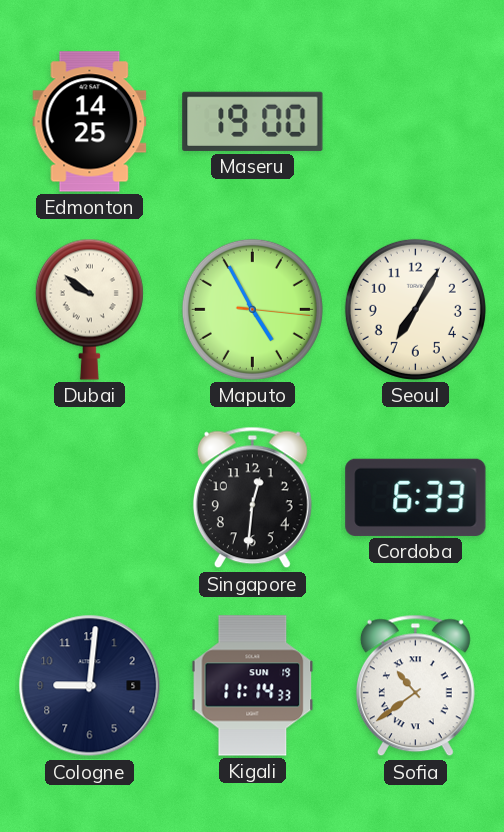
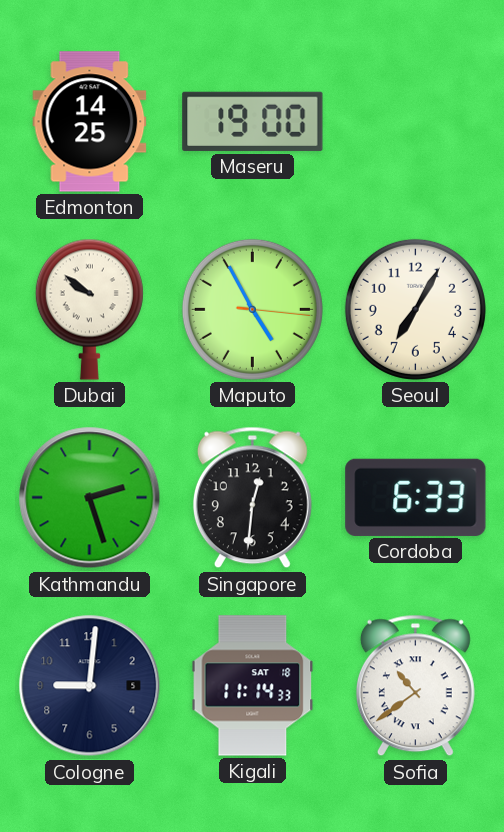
Kathmandu: none -> 2:27 (90, 498)
Kigali date: SUN 19 -> SAT 18 (253, 686)
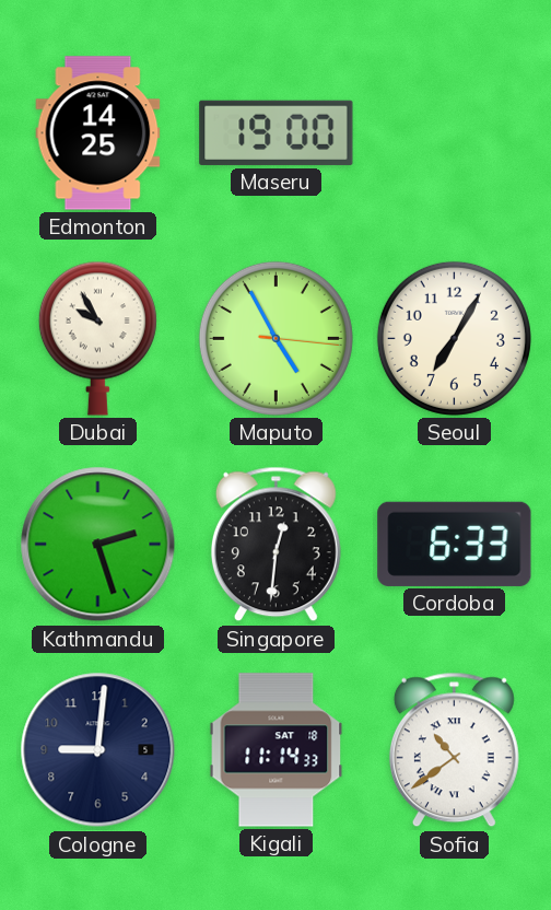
Dubai: 9:51 -> 9:55 (97, 338)
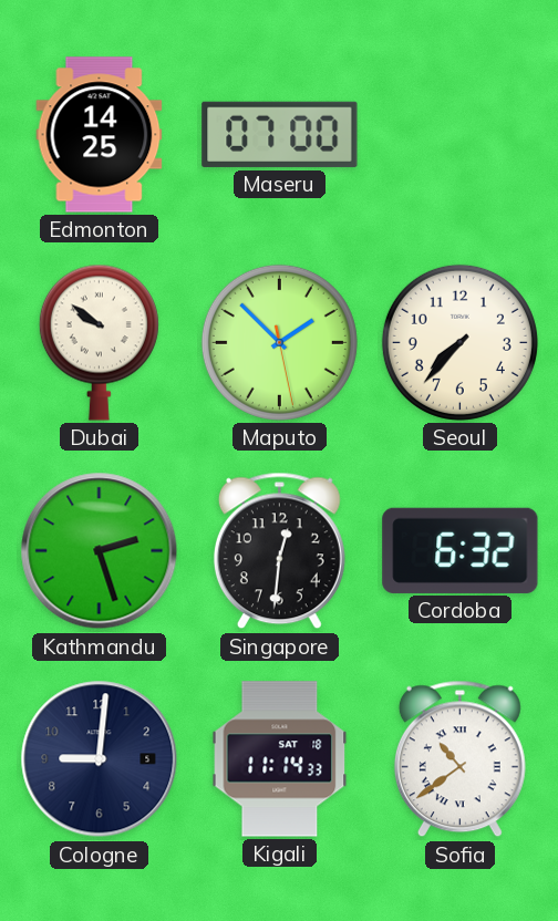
Maseru: 19:00 -> 07:00 (280, 134)
Dubai: 9:55 -> 9:51 (99, 342)
Maputo: 4:55 -> 1:52 (279, 342)
Seoul: 7:05 -> 7:37 (459, 342)
Cordoba: 6:33 -> 6:32 (461, 550)
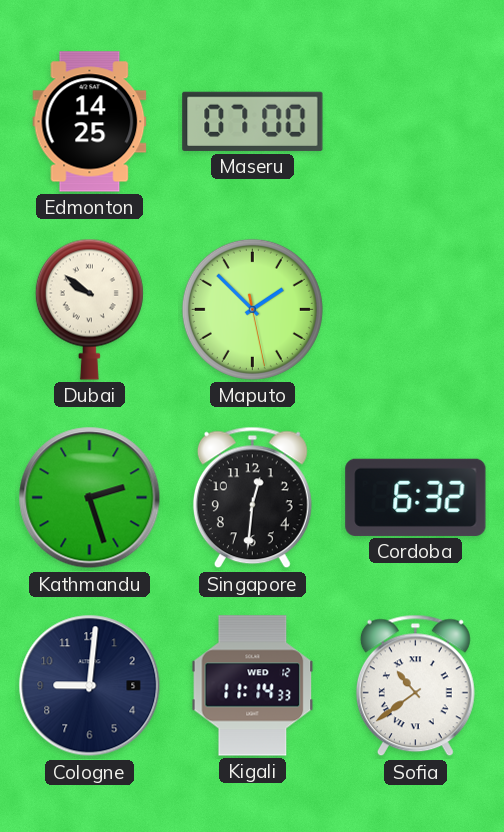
Seoul: 7:37 -> none (459, 342)
Kigali date: SAT 18 -> WED 12 (253, 686)
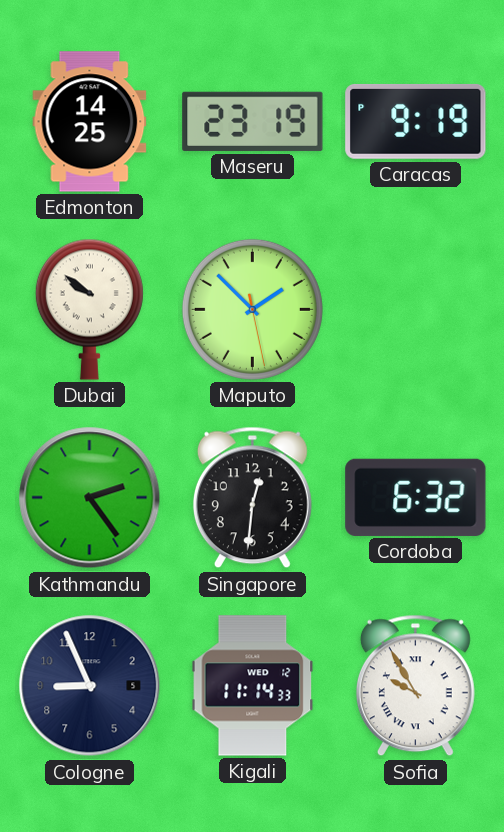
Maseru: 07:00 -> 23:19 (253, 121)
Caracas: none -> 9:19 (416, 121)
Kathmandu: 2:27 -> 2:24 (90, 498)
Cologne: 9:01 -> 8:56 (90, 686)
Sofia: 10:39 -> 9:55 (415, 686)
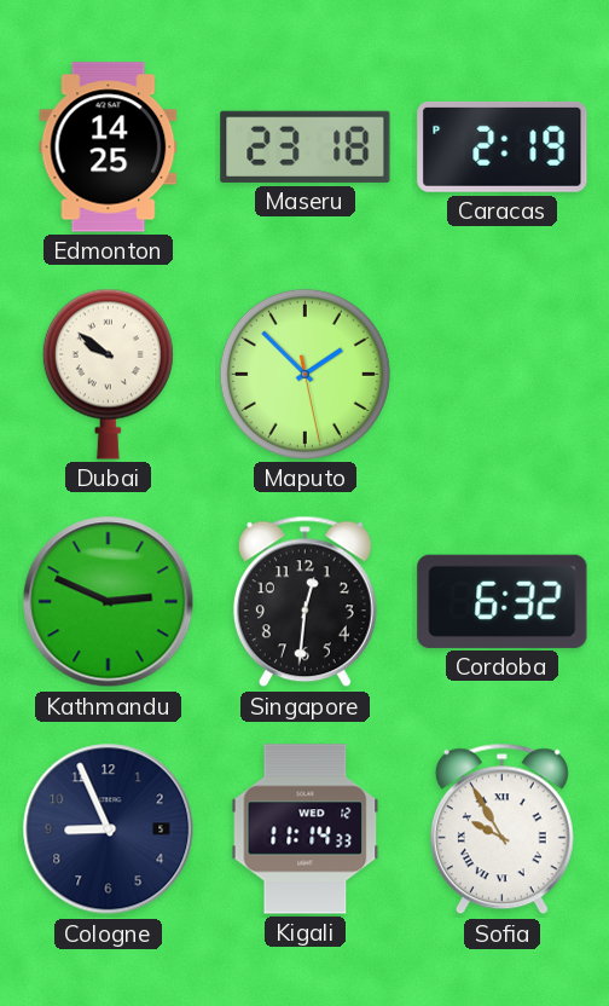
Maseru: 23:19 -> 23:18 (306, 146)
Caracas: 9:19 -> 2:19 (503, 146)
Kathmandu: 2:24 -> 2:49 (109, 602)
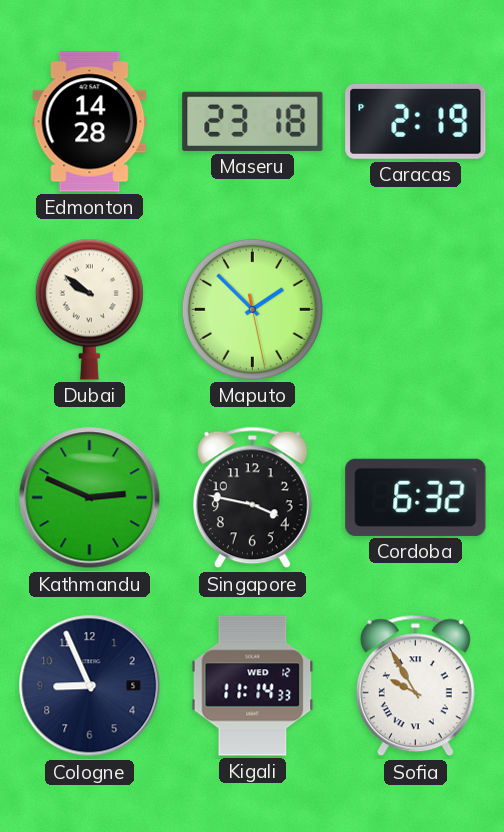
Edmonton: 14:25 -> 14:28 (90, 122)
Singapore: 12:31 -> 3:47 (252, 498)
